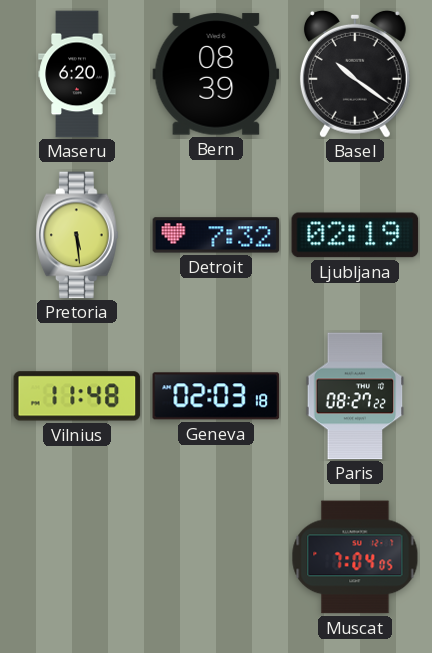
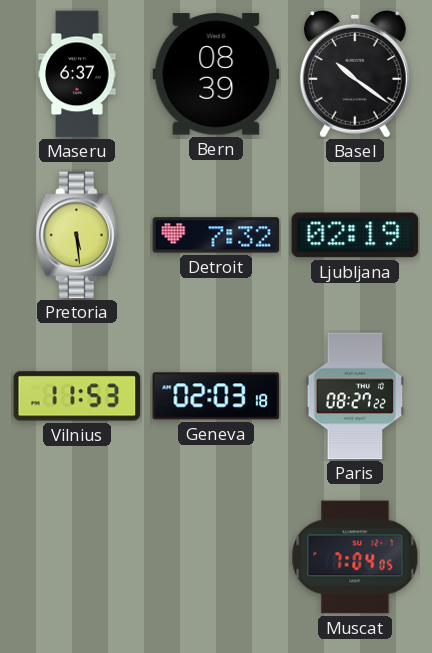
Maseru: 6:20 -> 6:37 (77, 74)
Vilnius: 11:48 -> 11:53 (77, 396)
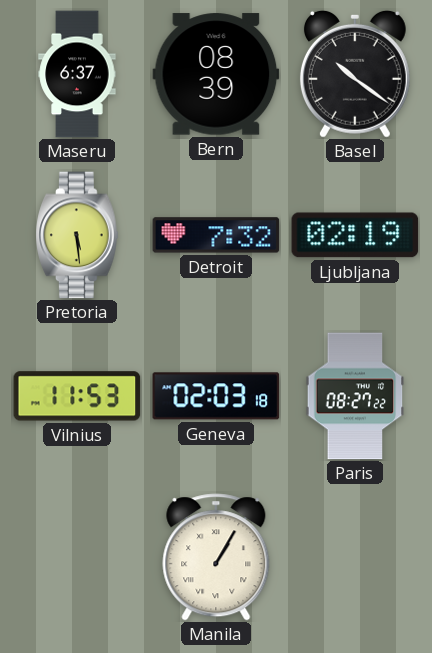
Manila: none -> 1:05 (216, 557)
Muscat: 7:04 -> none (355, 557)
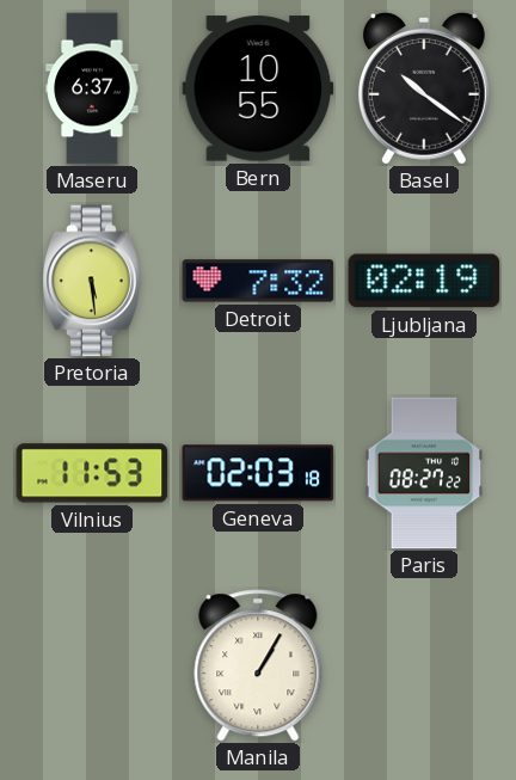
Bern: 08:39 -> 10:55 (258, 88)
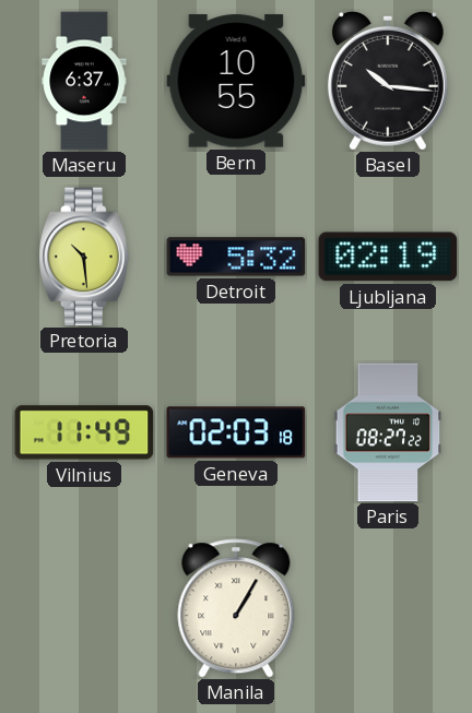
Basel: 10:21 -> 10:16 (388, 81)
Pretoria: 5:29 -> 10:29 (84, 257)
Detroit: 7:32 -> 5:32 (236, 257)
Vilnius: 11:53 -> 11:49 (84, 432)
